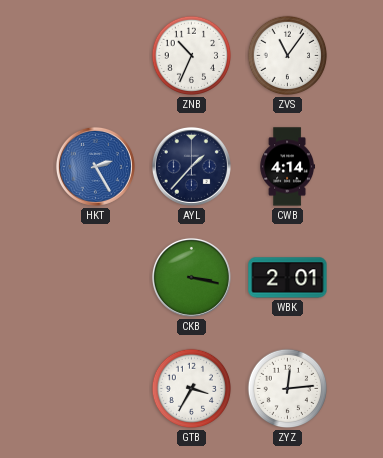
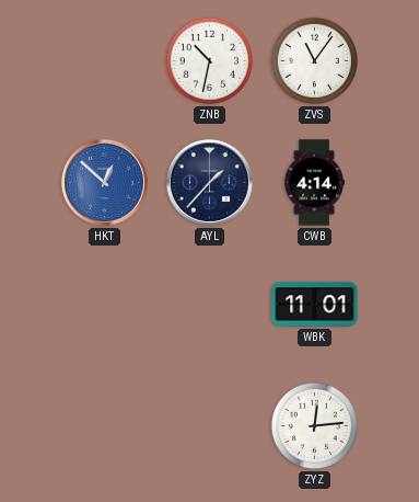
ZNB: 10:34 -> 10:32 (210, 61)
HKT: 2:25 -> 12:52 (104, 182)
CKB: 3:17 -> none (191, 277)
WBK: 2:01 -> 11:01 (315, 305)
GTB: 3:35 -> none (192, 389)
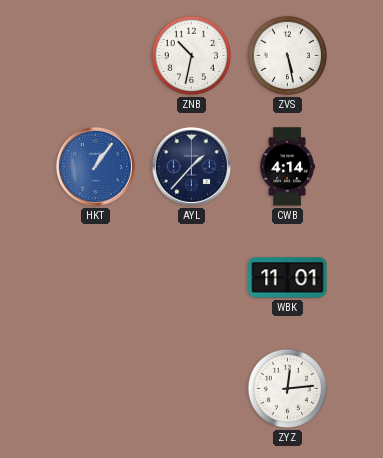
ZVS: 11:06 -> 5:28 (288, 56)
HKT: 12:52 -> 1:06 (95, 166)
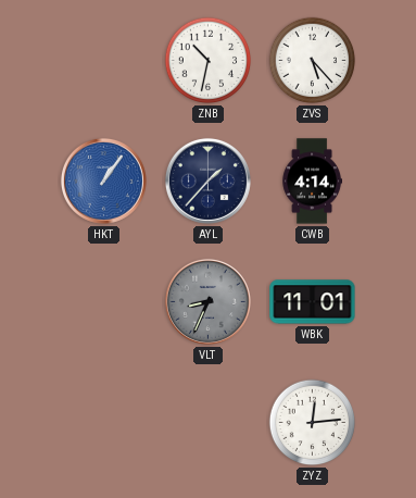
ZVS: 5:28 -> 5:23 (313, 61)
VLT: none -> 8:34 (207, 301)
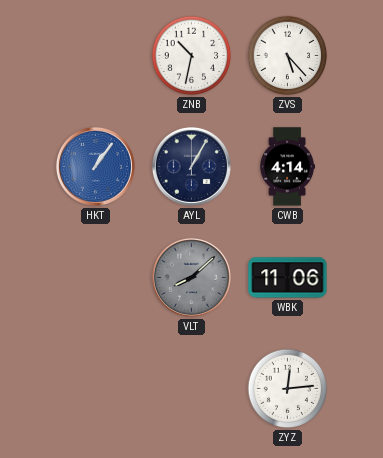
AYL: 1:37 -> 1:05 (191, 166)
VLT: 8:34 -> 8:08 (191, 277)
WBK: 11:01 -> 11:06 (288, 278)
